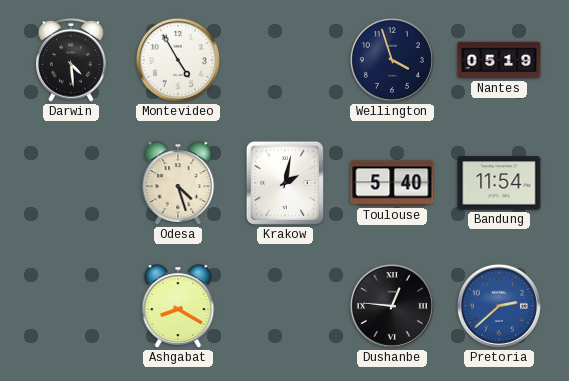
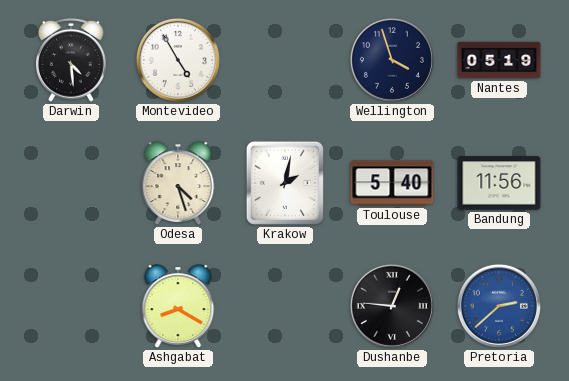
Bandung: 11:54 -> 11:56 (499, 183)
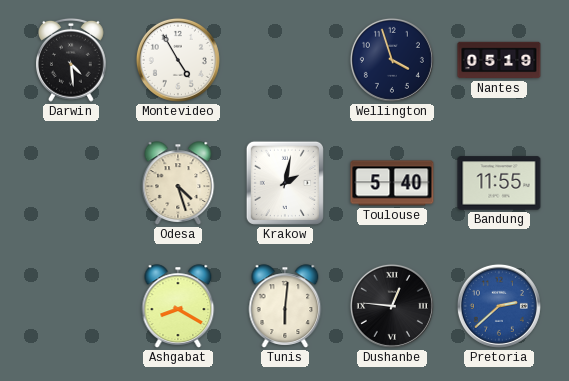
Bandung: 11:56 -> 11:55 (499, 183)
Tunis: none -> 6:01 (285, 306)
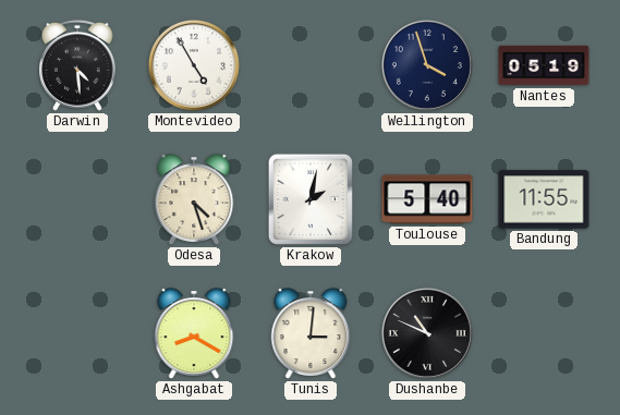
Tunis: 6:01 -> 3:01 (311, 333)
Dushanbe: 12:46 -> 10:49 (427, 333)
Pretoria: 2:38 -> none (499, 306)
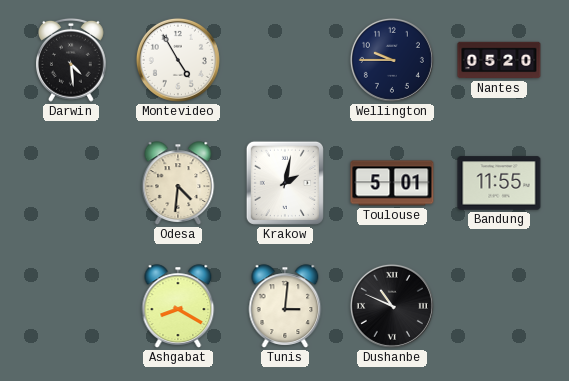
Wellington: 3:57 -> 9:45 (392, 60)
Nantes: 05:19 -> 05:20 (499, 60)
Odesa: 4:27 -> 4:31 (178, 183)
Toulouse: 5:40 -> 5:01 (392, 183)
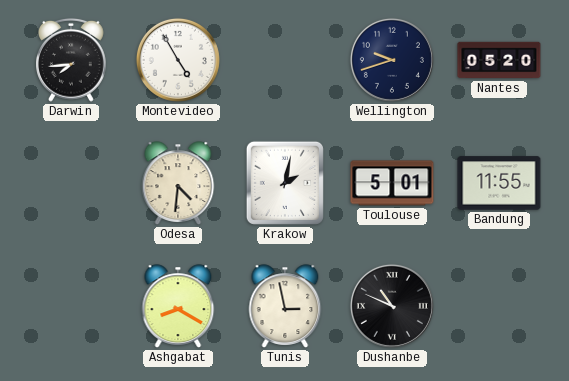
Darwin: 4:29 -> 7:44 (72, 60)
Wellington: 9:45 -> 9:42 (392, 60)
Tunis: 3:01 -> 2:58 (285, 306)
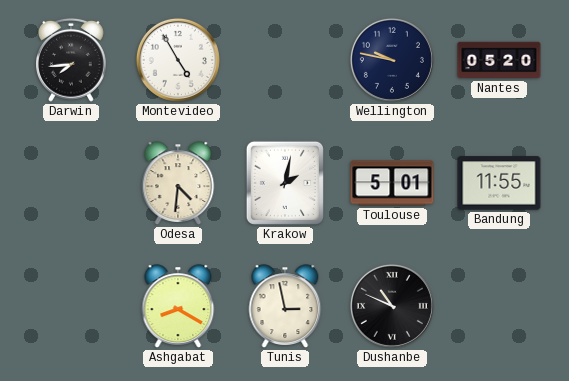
Wellington: 9:42 -> 9:47 (392, 60)
